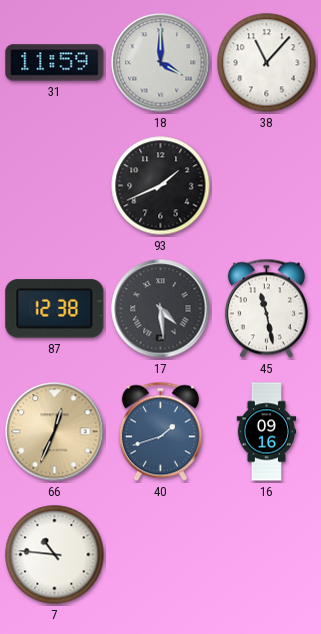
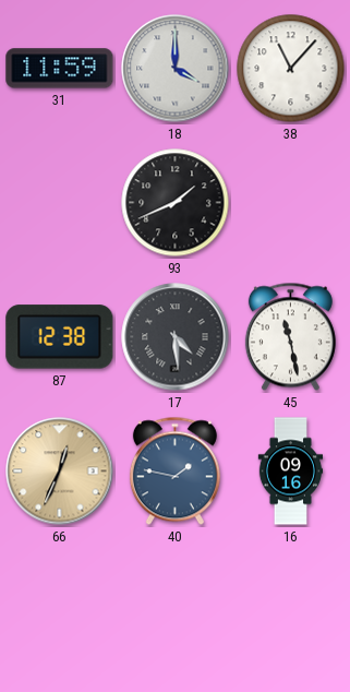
40: 1:42 -> 1:47 (174, 472)
7: 10:46 -> none (55, 555)
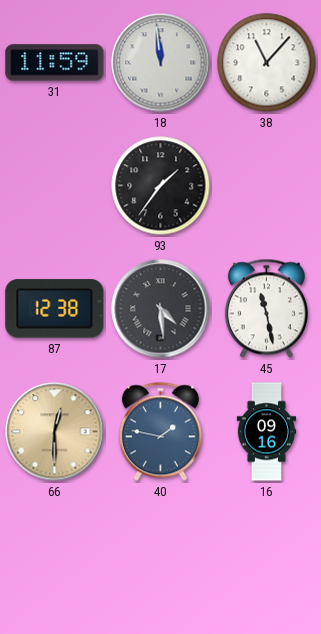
18: 4:00 -> 11:59 (161, 63)
93: 1:41 -> 1:36 (161, 186)
66: 12:34 -> 12:30 (55, 432)
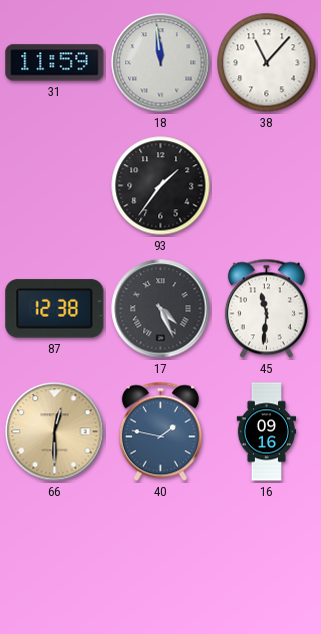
17: 4:29 -> 4:26 (161, 309)
45: 11:28 -> 11:31 (266, 309)
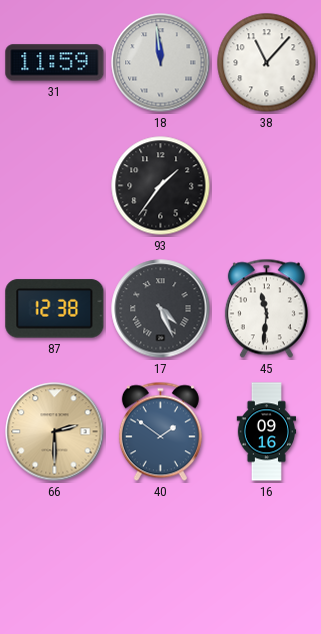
66: 12:30 -> 2:30 (55, 432)
40: 1:47 -> 1:51 (160, 432)
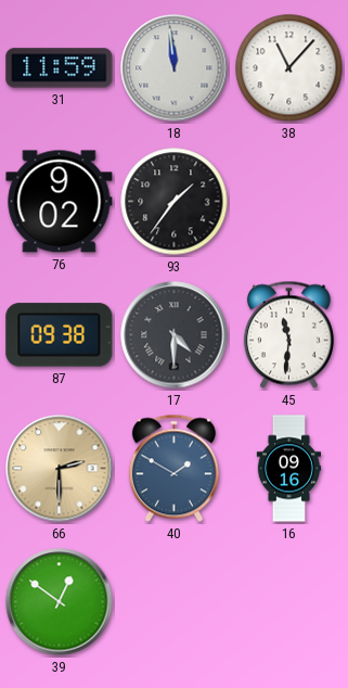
76: none -> 9:02 (60, 202)
87: 12:38 -> 09:38 (60, 335)
17: 4:26 -> 4:30 (175, 335)
40: 1:51 -> 1:50 (173, 469)
39: none -> 12:51 (60, 602)
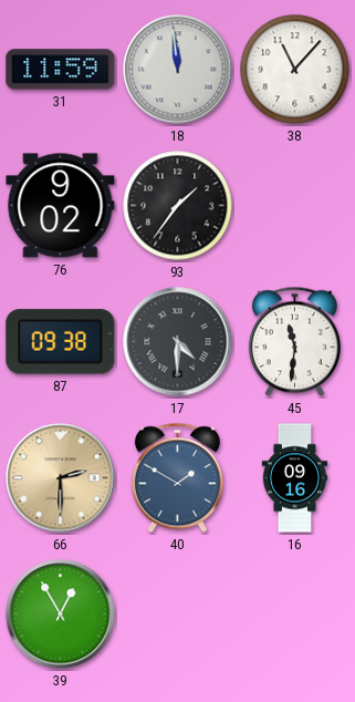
39: 12:51 -> 12:55 (61, 615)
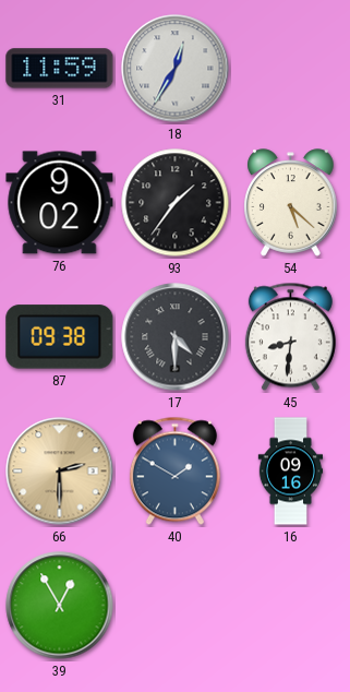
18: 11:59 -> 12:35 (176, 69)
38: 11:07 -> none (295, 70)
54: none -> 5:22 (291, 203)
45: 11:31 -> 8:31 (290, 337)
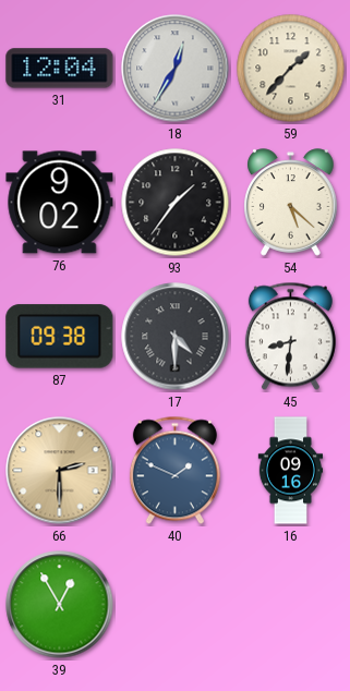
31: 11:59 -> 12:04 (60, 69)
59: none -> 1:37 (291, 69)
40: 1:50 -> 1:49 (174, 471)
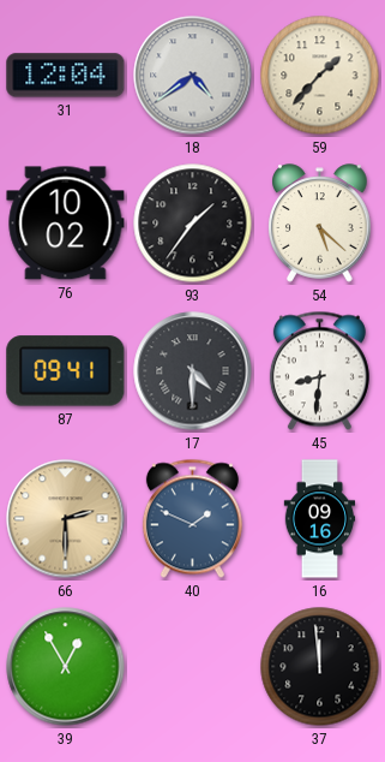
18: 12:35 -> 4:39 (193, 76)
76: 9:02 -> 10:02 (66, 224)
87: 09:38 -> 09:41 (66, 371)
37: none -> 11:59 (320, 667)
